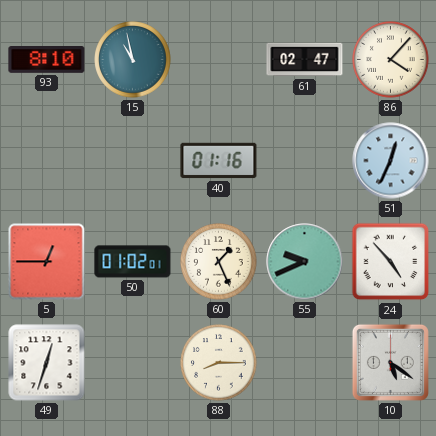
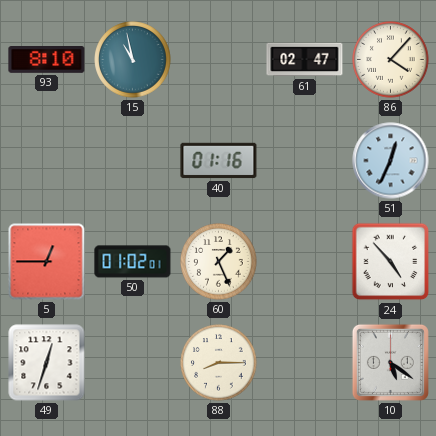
55: 9:41 -> none (305, 262)
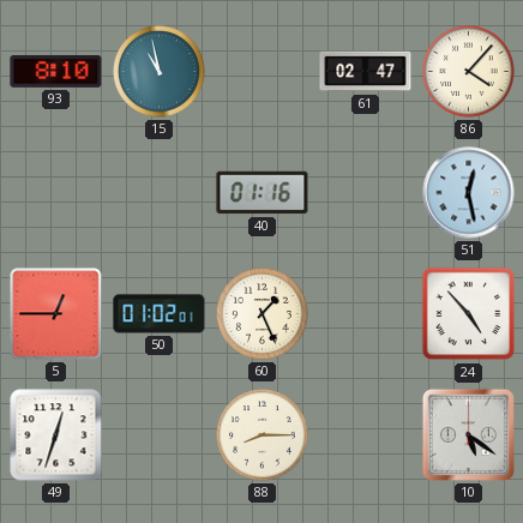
51: 12:34 -> 12:28 (469, 193)
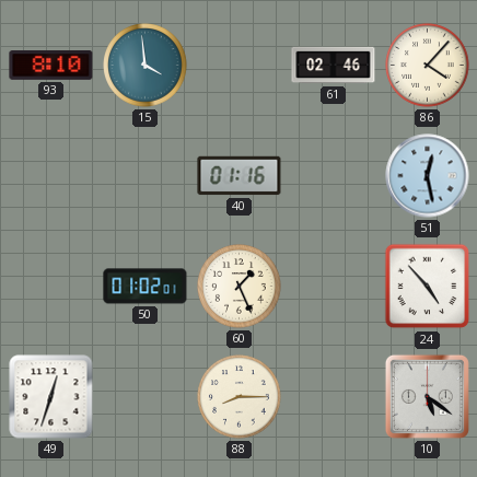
15: 10:58 -> 3:59 (146, 66)
61: 02:47 -> 02:46 (334, 66)
5: 12:45 -> none (56, 314)
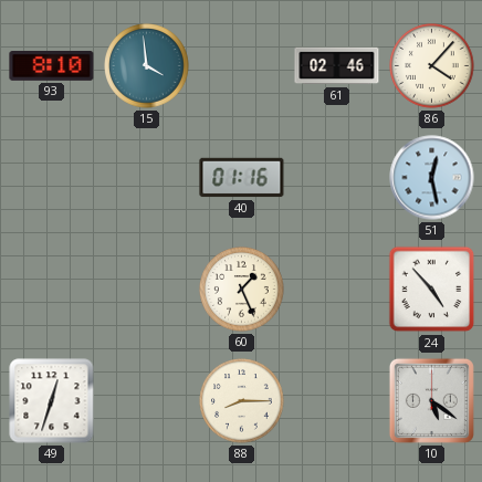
50: 01:02 -> none (146, 287)
